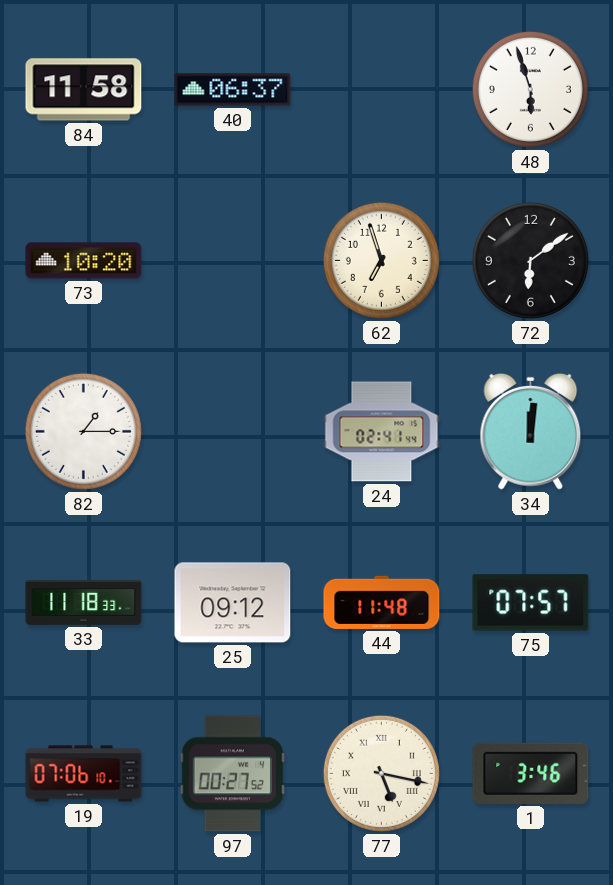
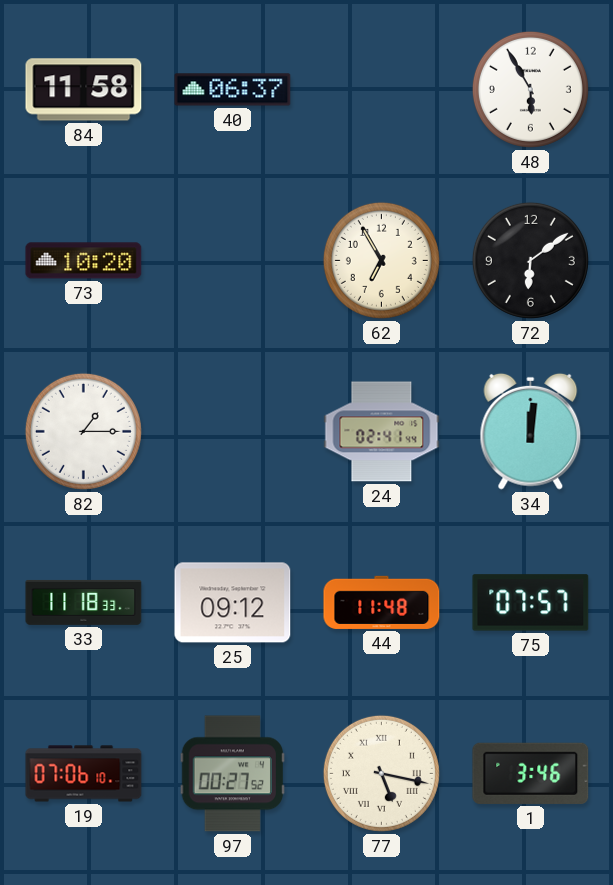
48: 5:57 -> 5:55 (530, 89)
62: 6:57 -> 6:55 (381, 260)
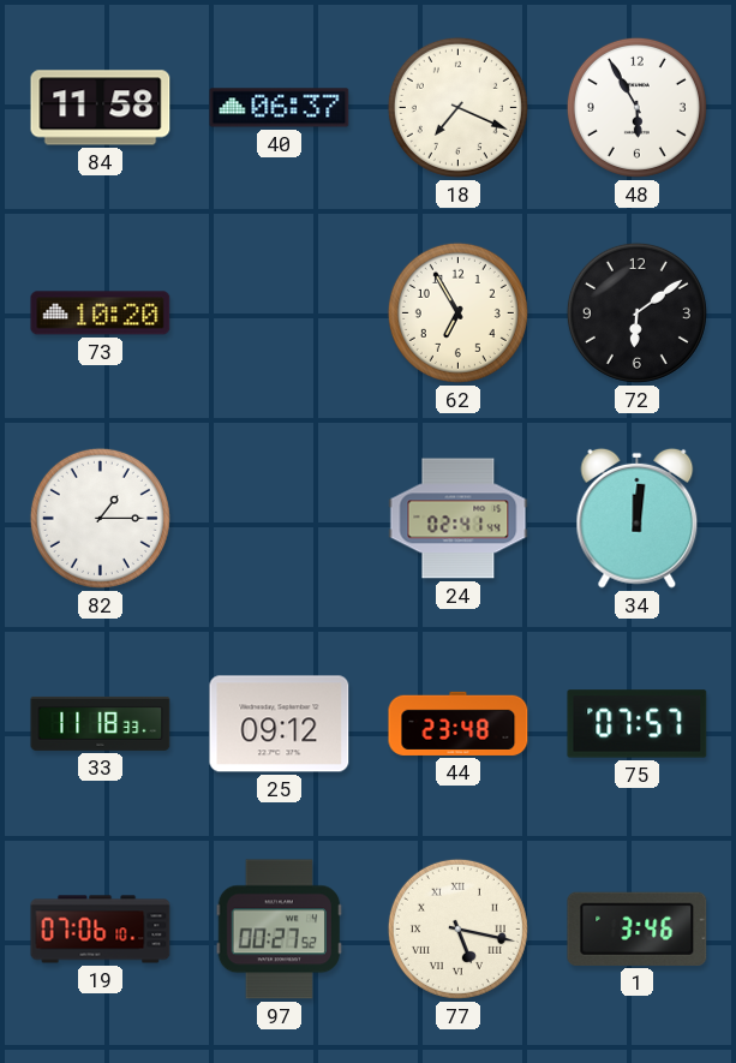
18: none -> 7:19 (457, 107)
44: 11:48 -> 23:48 (459, 723)
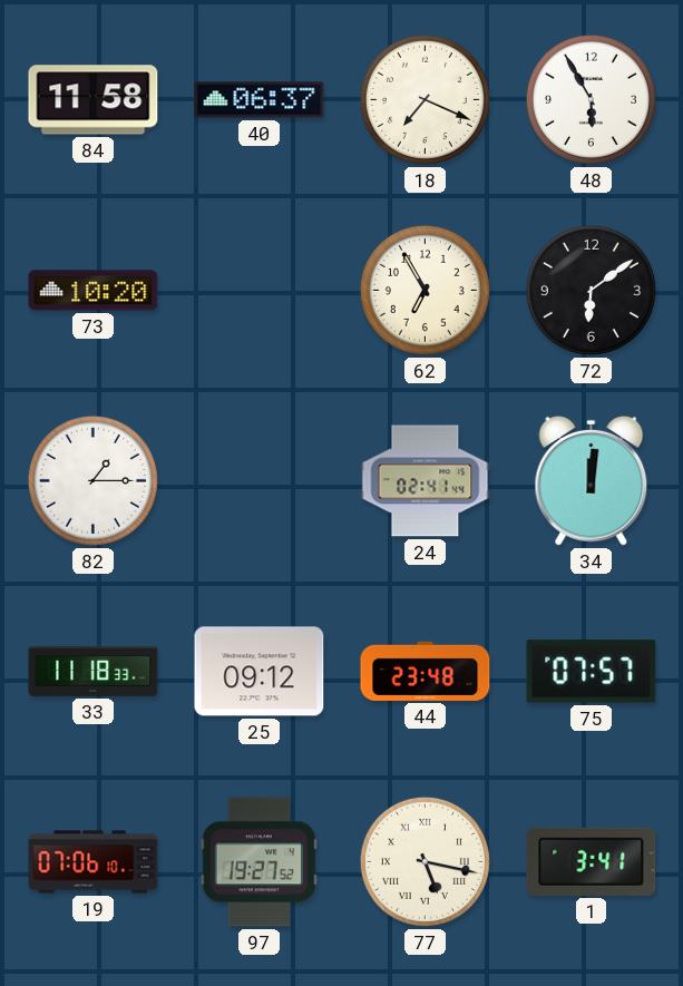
97: 00:27 -> 19:27 (258, 862)
1: 3:46 -> 3:41 (592, 861)
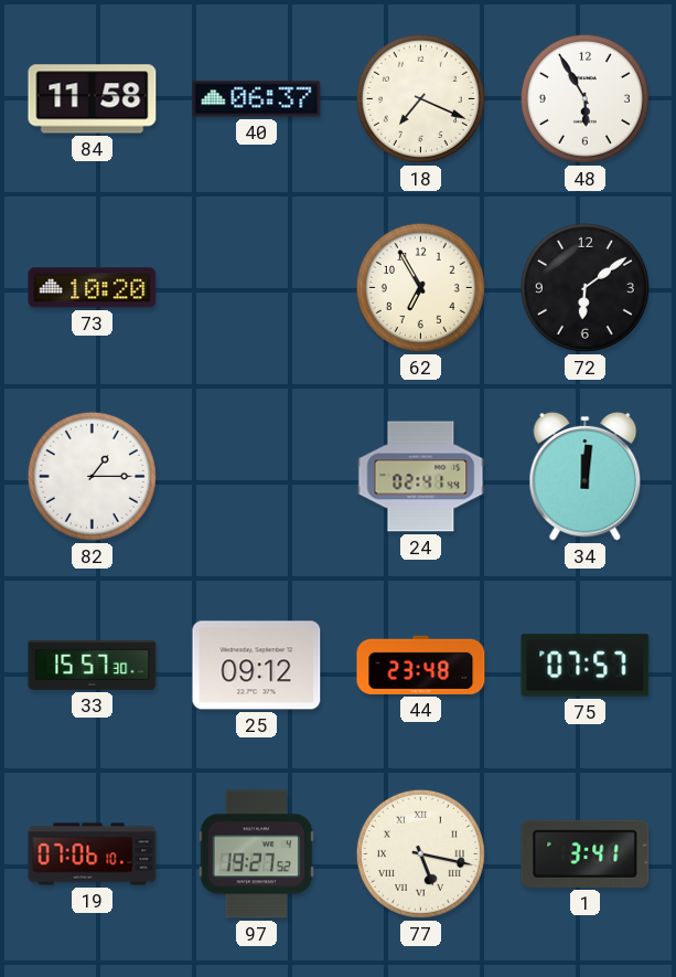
33: 11:18 -> 15:57 (93, 665)
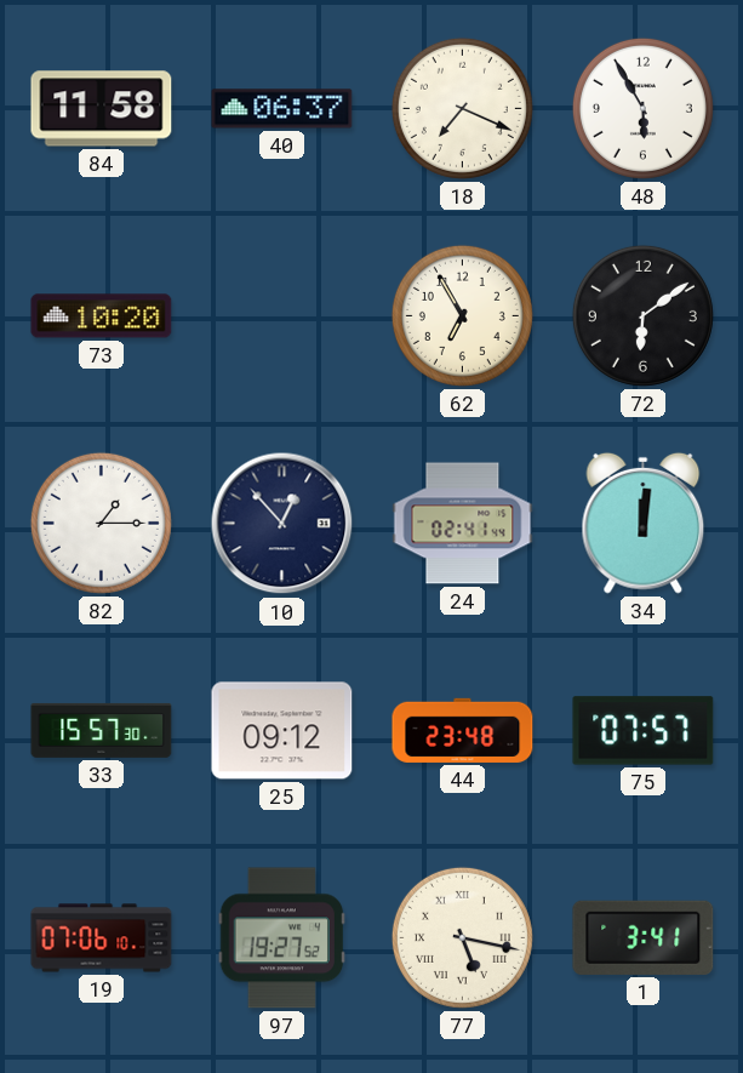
10: none -> 12:53 (282, 524)
